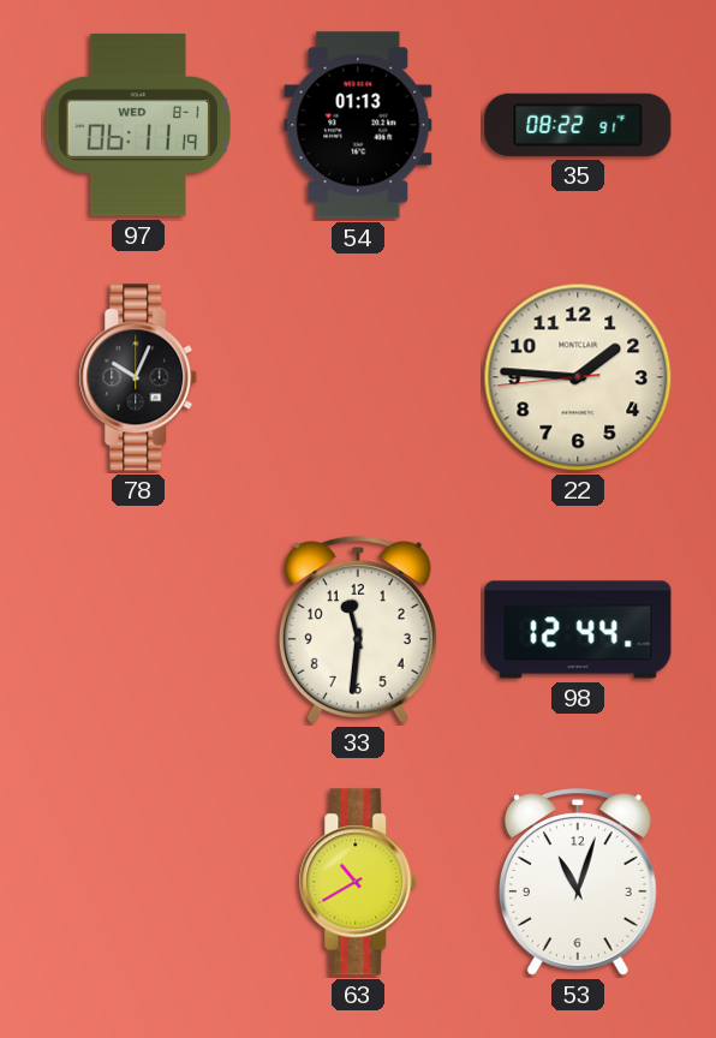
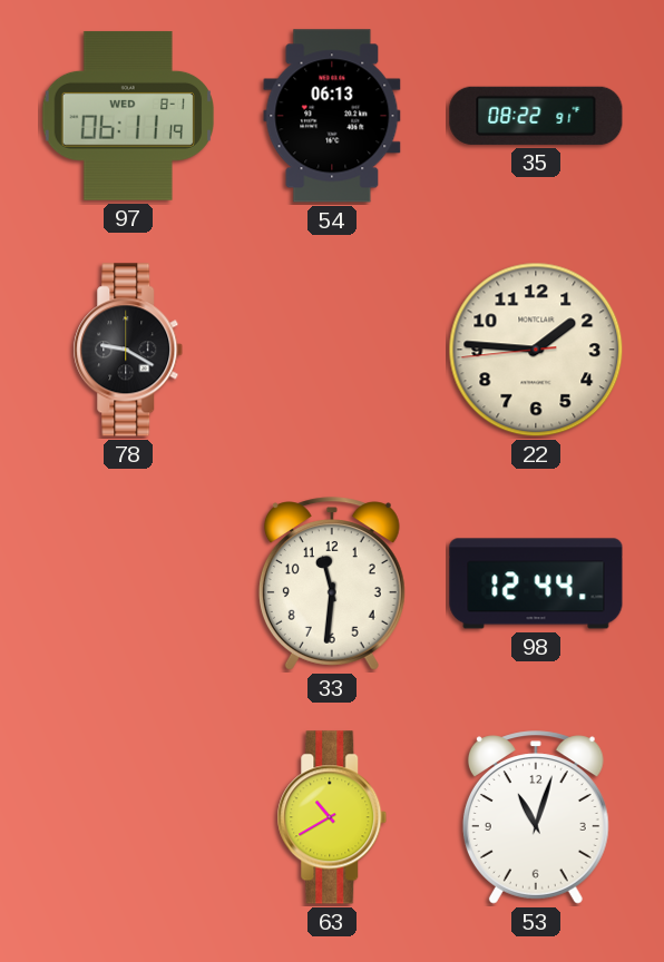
54: 01:13 -> 06:13 (332, 116)
78: 10:04 -> 9:20 (128, 350)
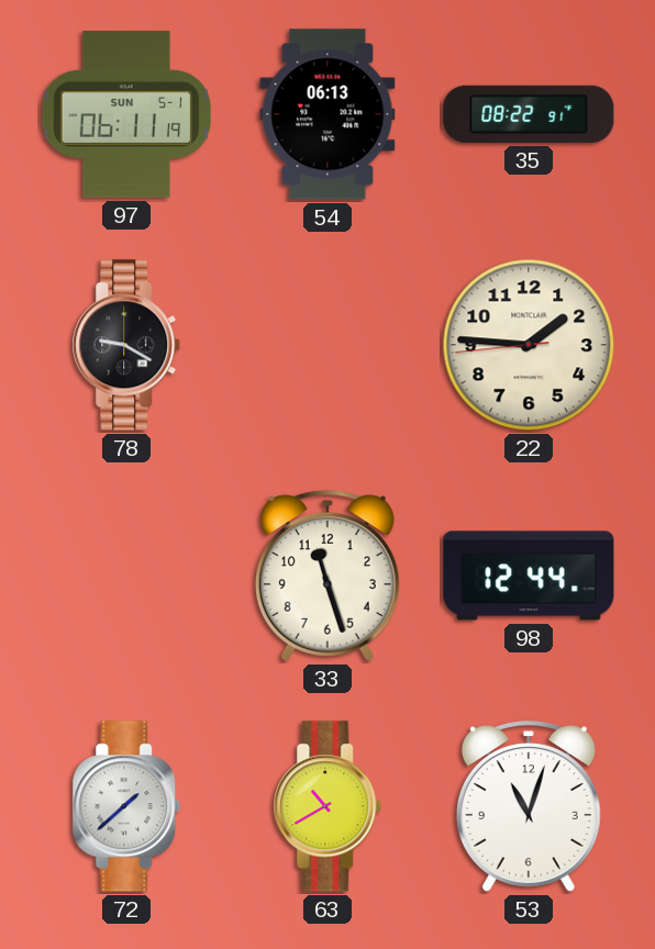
97 date: WED 8-1 -> SUN 5-1 (126, 114)
33: 11:31 -> 11:27 (327, 576)
72: none -> 1:38 (126, 806)
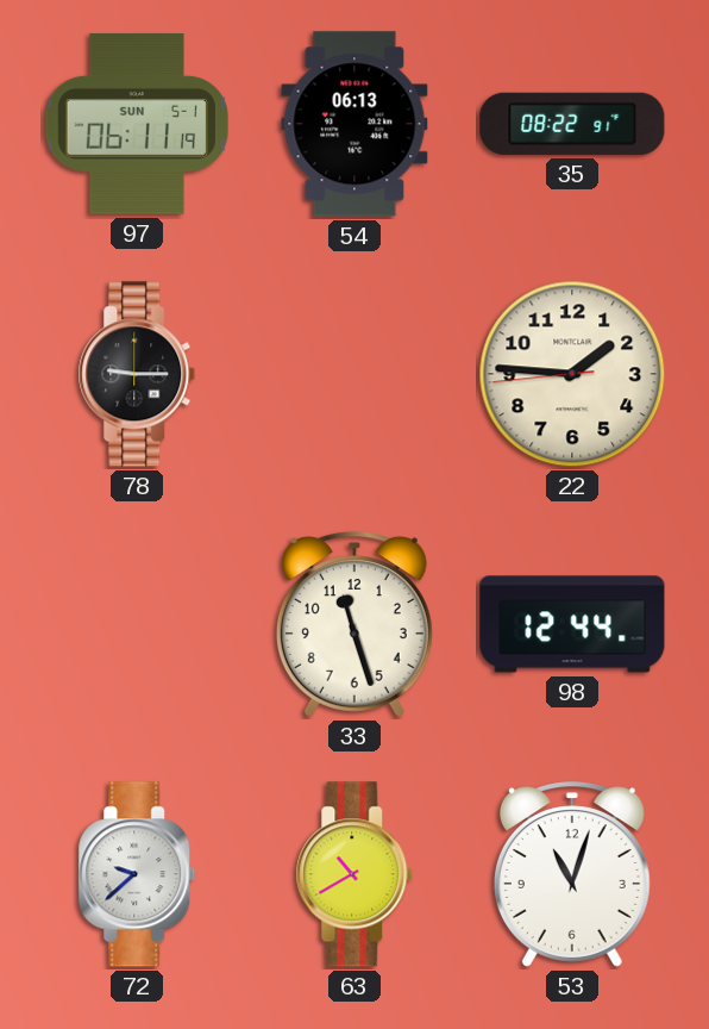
78: 9:20 -> 9:15 (137, 374)
72: 1:38 -> 9:38 (137, 874)
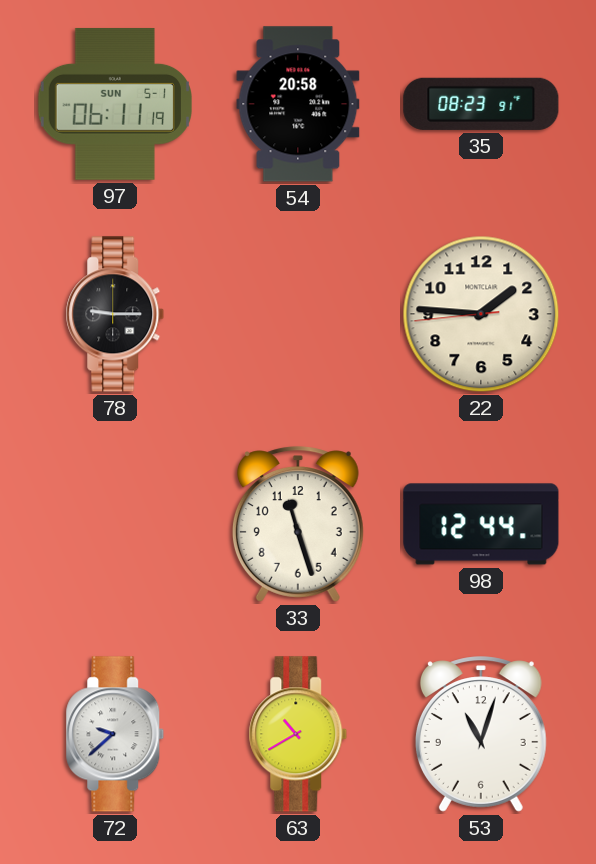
54: 06:13 -> 20:58 (298, 104)
35: 08:22 -> 08:23 (481, 104)
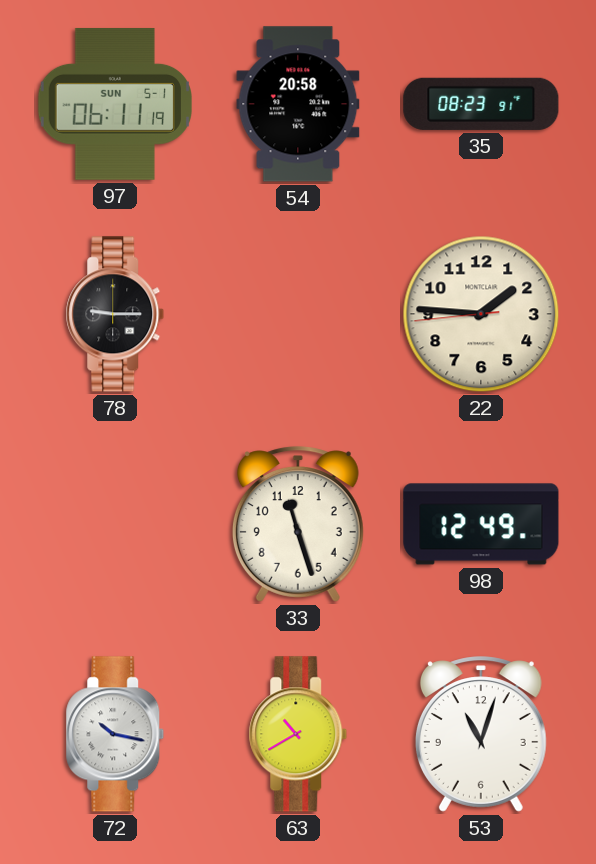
98: 12:44 -> 12:49 (481, 524)
72: 9:38 -> 10:17 (115, 734)
